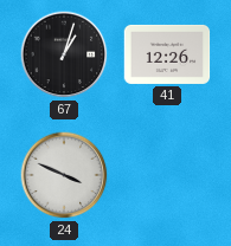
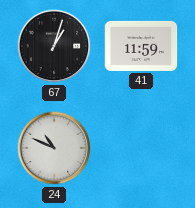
41: 12:26 -> 11:59 (141, 46)
24: 3:49 -> 10:49 (54, 148)
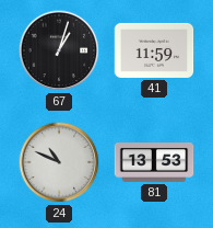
81: none -> 13:53 (154, 163)
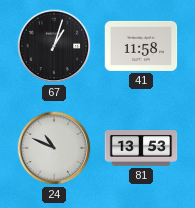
41: 11:59 -> 11:58 (141, 46)
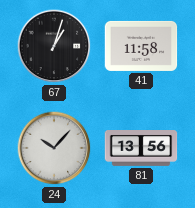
24: 10:49 -> 10:07 (54, 148)
81: 13:53 -> 13:56 (141, 149)
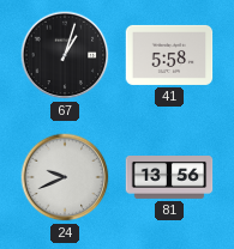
41: 11:58 -> 5:58 (169, 55)
24: 10:07 -> 9:41 (65, 177)
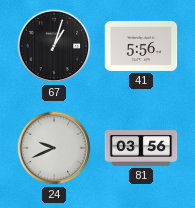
41: 5:58 -> 5:56 (141, 46)
81: 13:56 -> 03:56 (141, 149)
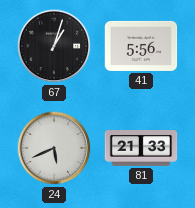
24: 9:41 -> 5:41 (54, 148)
81: 03:56 -> 21:33 (141, 149)
